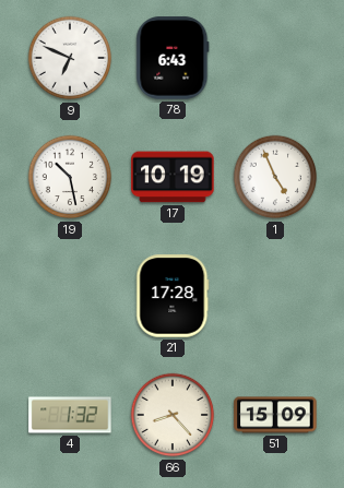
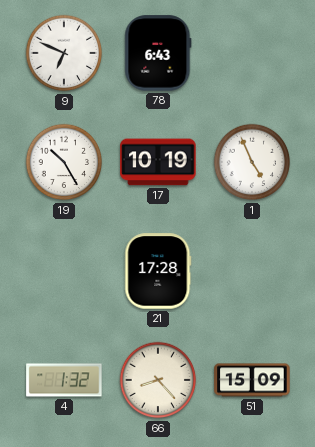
19: 10:28 -> 10:25 (64, 162)
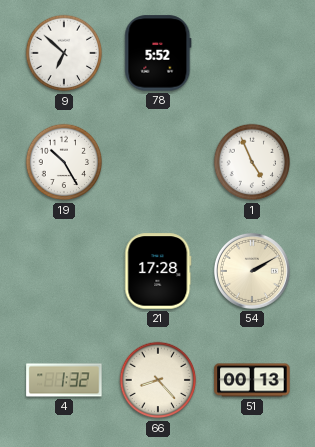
9: 6:49 -> 6:52 (64, 53)
78: 6:43 -> 5:52 (158, 53)
17: 10:19 -> none (158, 162)
54: none -> 2:10 (252, 271)
51: 15:09 -> 00:13 (252, 380)
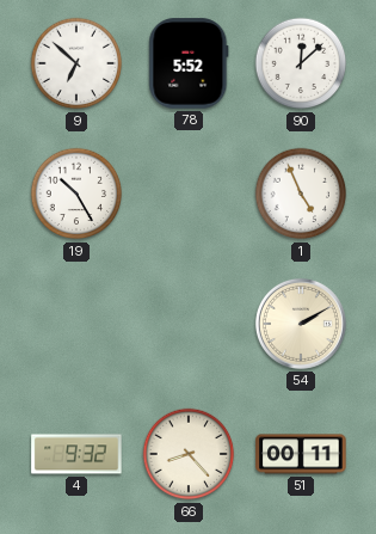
90: none -> 12:08 (301, 63)
21: 17:28 -> none (158, 271)
4: 1:32 -> 9:32 (76, 454)
51: 00:13 -> 00:11 (301, 454)
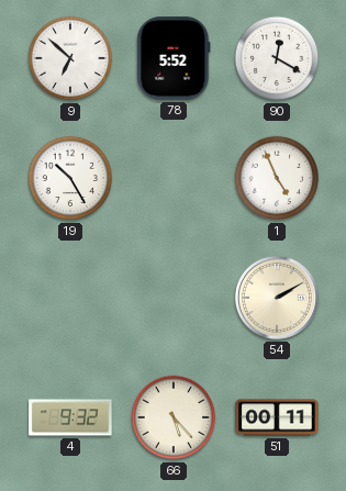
90: 12:08 -> 12:20 (277, 58)
66: 8:23 -> 5:23 (174, 417)
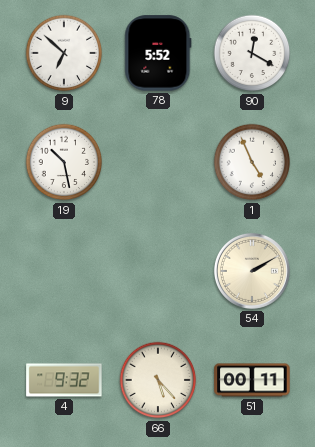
19: 10:25 -> 10:28 (64, 162)
